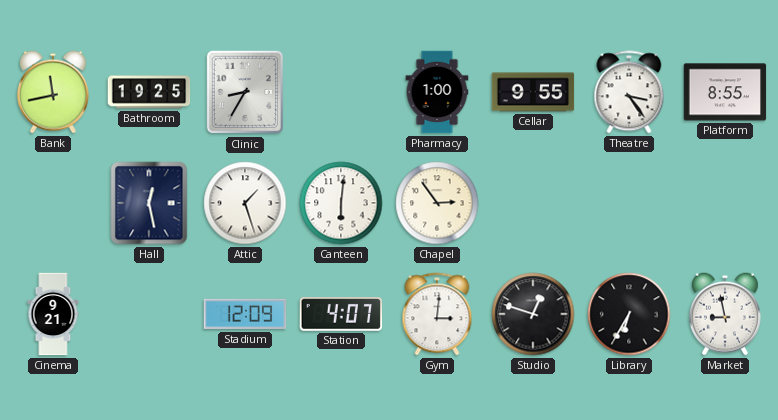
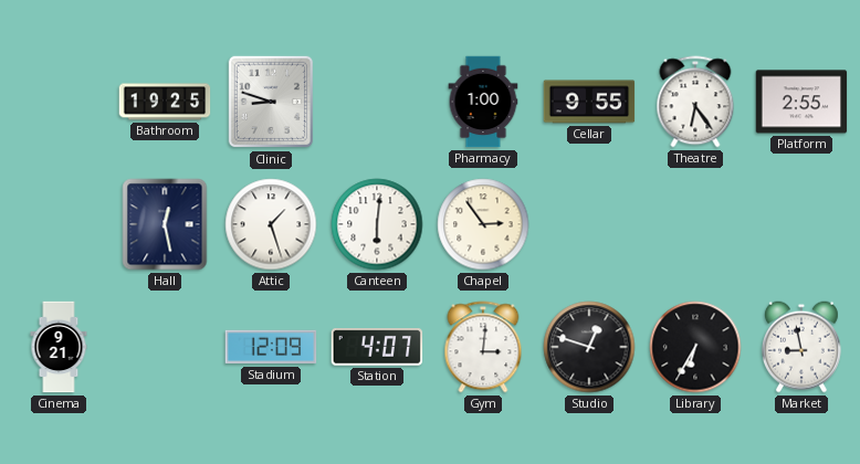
Bank: 11:43 -> none (53, 92)
Clinic: 8:35 -> 8:48 (271, 102)
Theatre: 3:24 -> 6:24 (695, 102)
Platform: 8:55 -> 2:55 (801, 102)
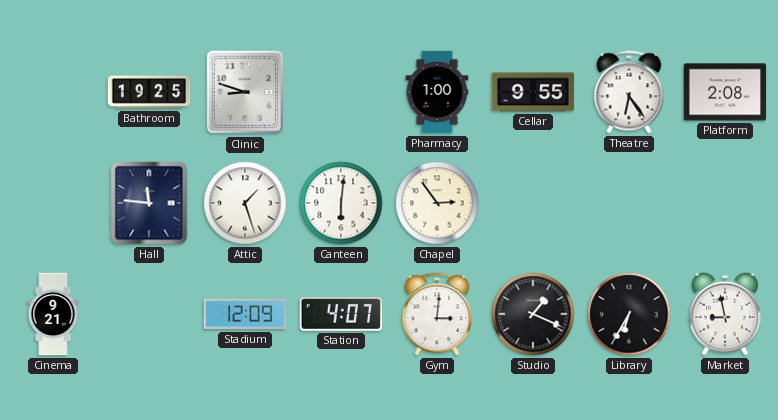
Platform: 2:55 -> 2:08 (725, 92)
Hall: 12:28 -> 11:46 (149, 203)
Studio: 12:48 -> 1:19 (533, 314)
